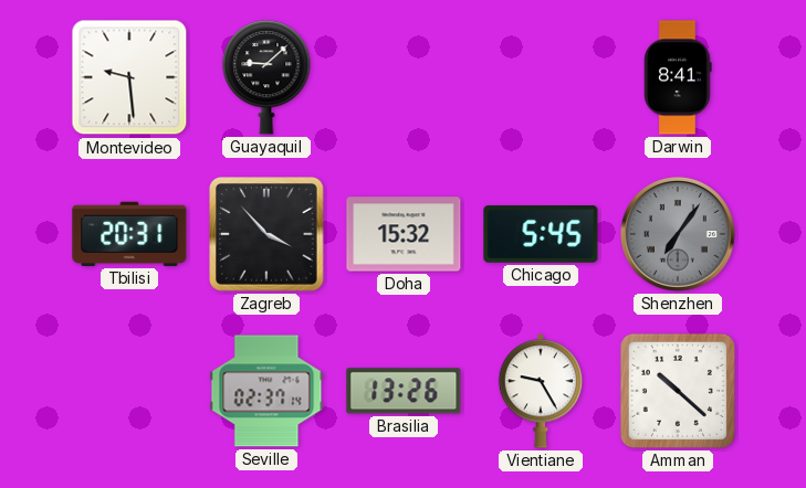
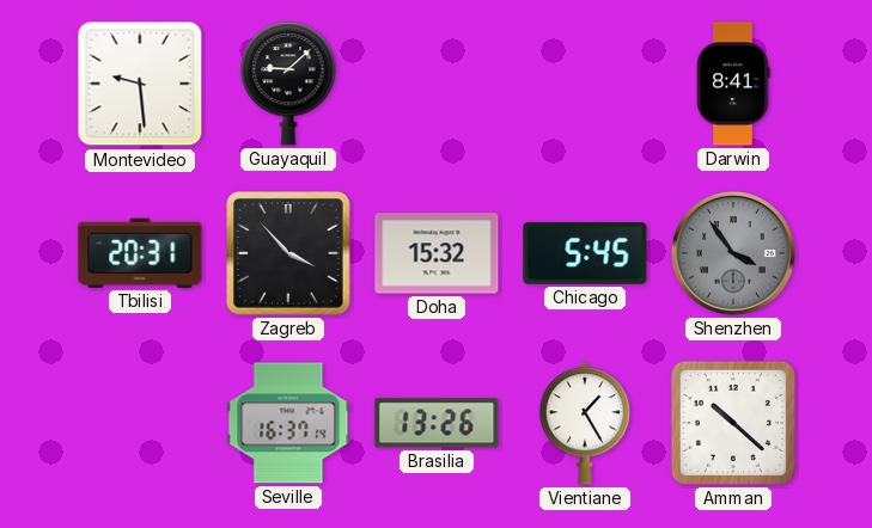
Shenzhen: 7:06 -> 3:54 (733, 253)
Seville: 02:37 -> 16:37 (288, 423)
Vientiane: 9:25 -> 1:25 (584, 423)
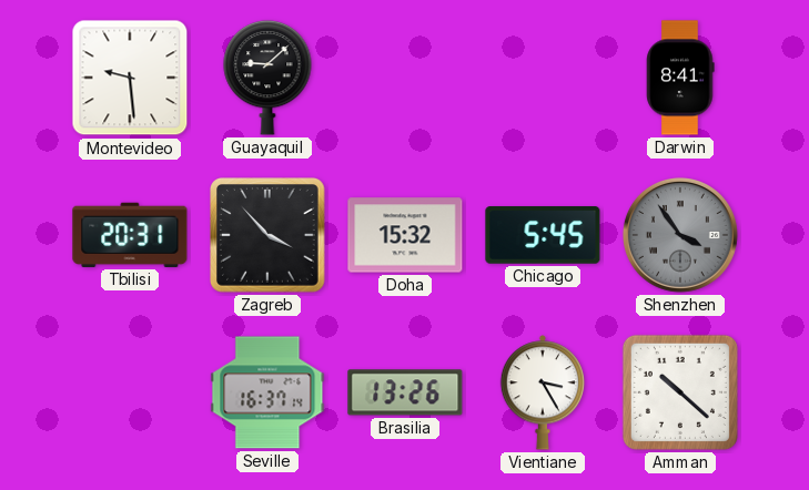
Vientiane: 1:25 -> 3:25 (542, 392)
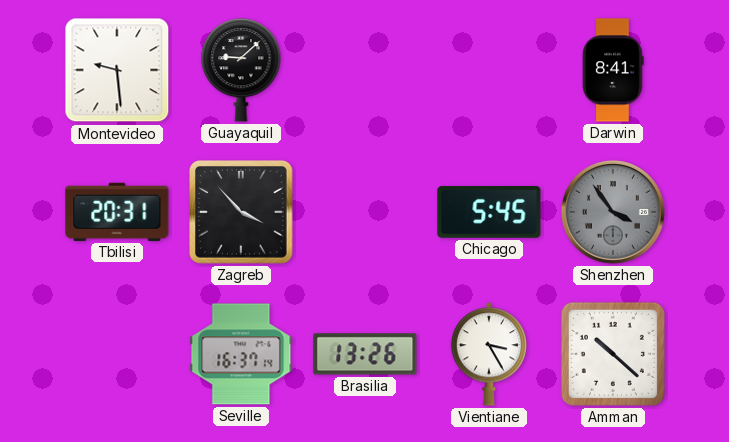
Doha: 15:32 -> none (405, 235)
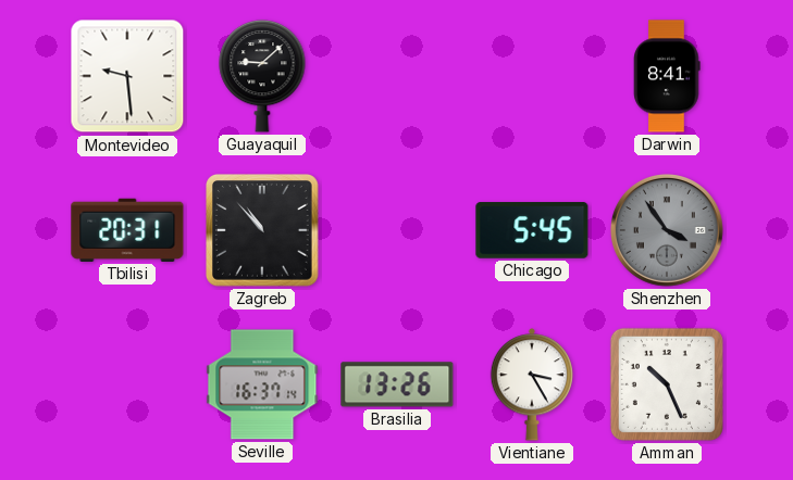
Zagreb: 3:53 -> 10:53 (263, 231)
Amman: 10:22 -> 10:26 (667, 384)
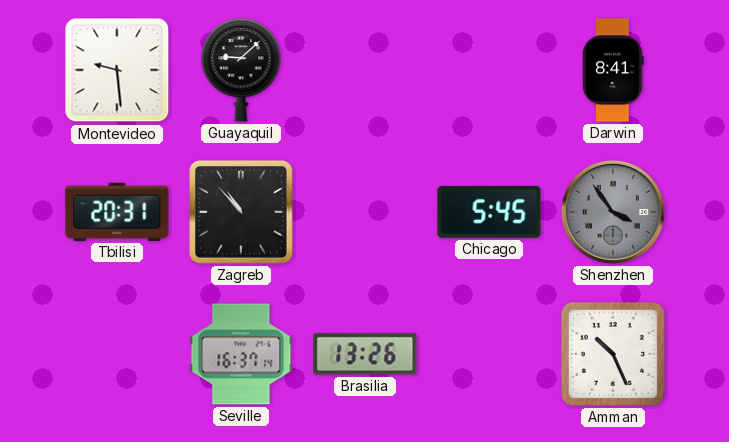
Vientiane: 3:25 -> none (531, 384)
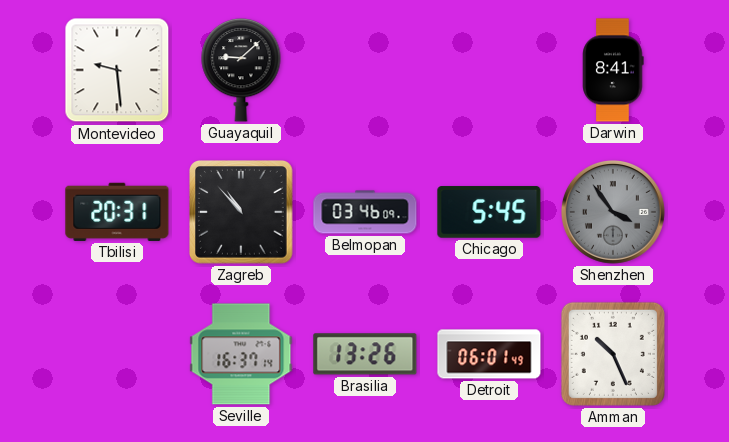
Belmopan: none -> 03:46 (365, 212)
Detroit: none -> 06:01 (489, 354)
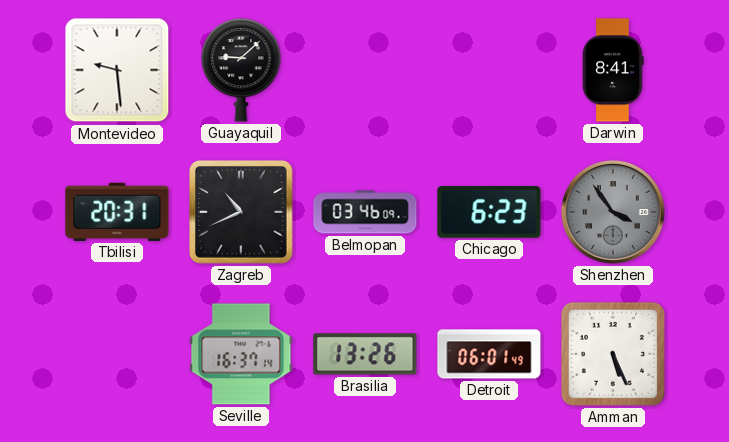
Zagreb: 10:53 -> 10:41 (242, 213)
Chicago: 5:45 -> 6:23 (489, 212)
Amman: 10:26 -> 5:26 (613, 354)
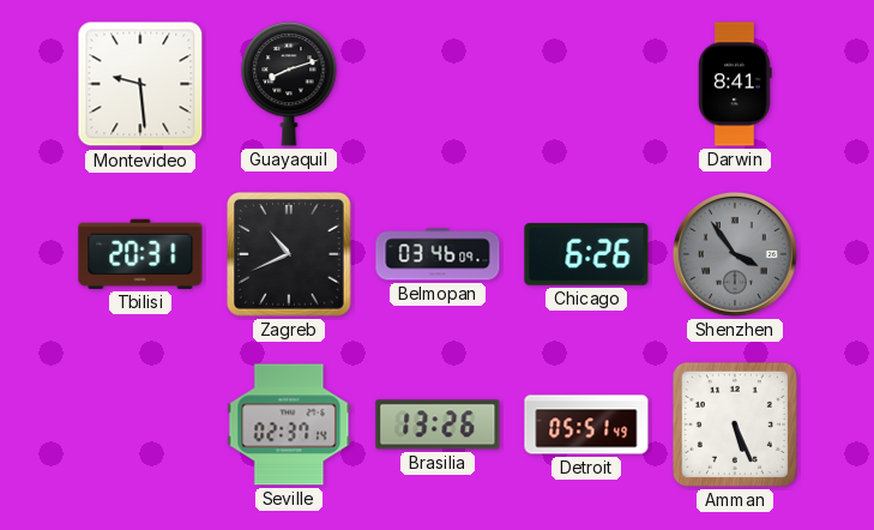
Guayaquil: 9:08 -> 8:12 (289, 84)
Chicago: 6:23 -> 6:26 (586, 254)
Seville: 16:37 -> 02:37 (289, 424)
Detroit: 06:01 -> 05:51 (586, 424)
